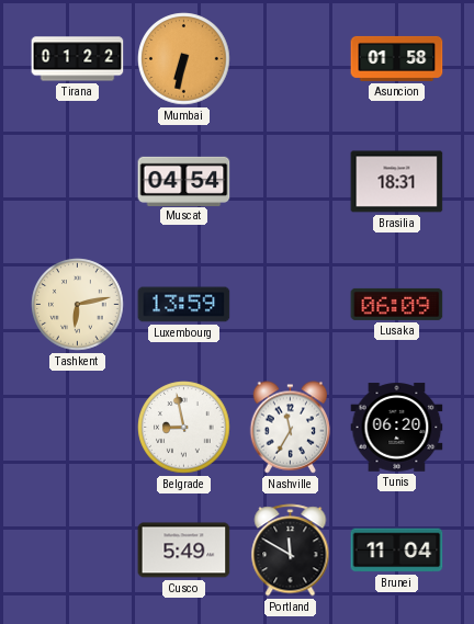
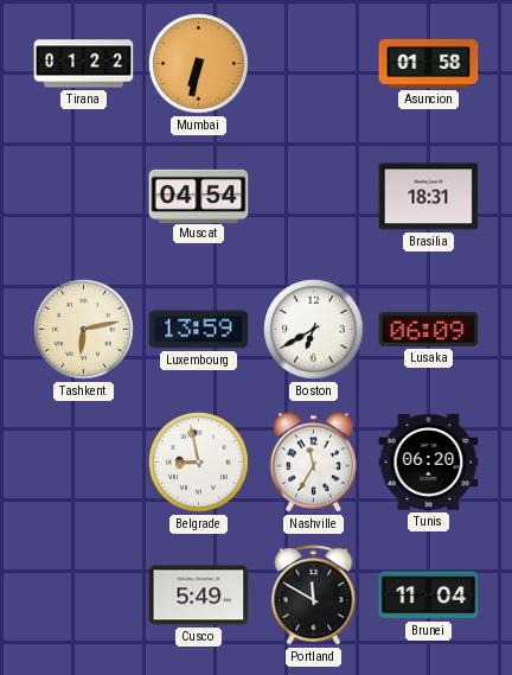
Boston: none -> 6:40 (314, 330)
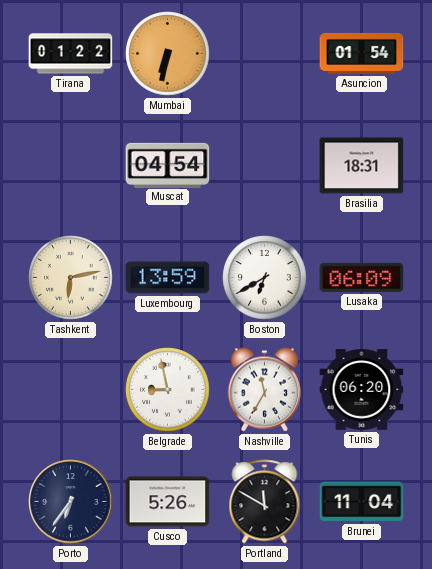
Asuncion: 01:58 -> 01:54 (362, 53)
Porto: none -> 6:36 (71, 502)
Cusco: 5:49 -> 5:26 (168, 502)
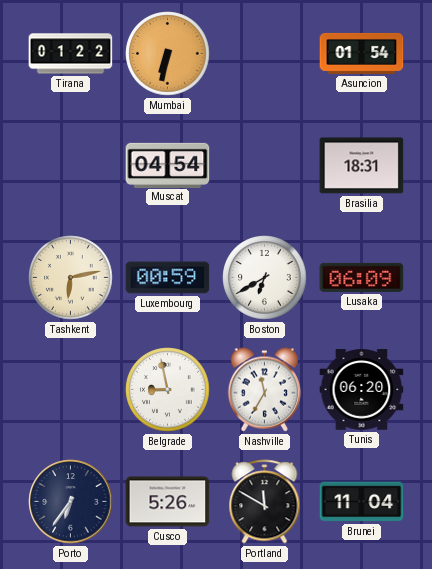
Luxembourg: 13:59 -> 00:59 (168, 278)
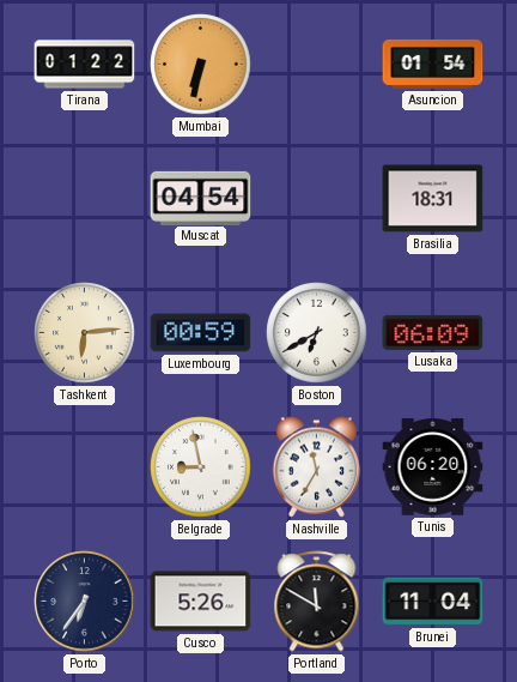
Tashkent: 6:13 -> 6:14 (85, 333)
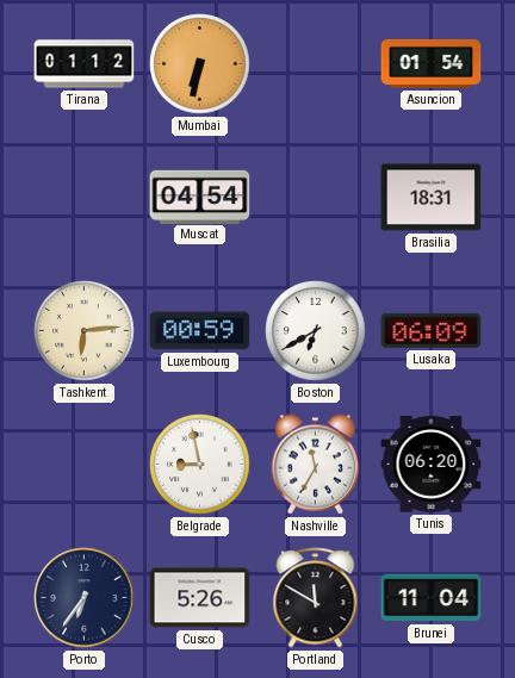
Tirana: 01:22 -> 01:12 (85, 64)
